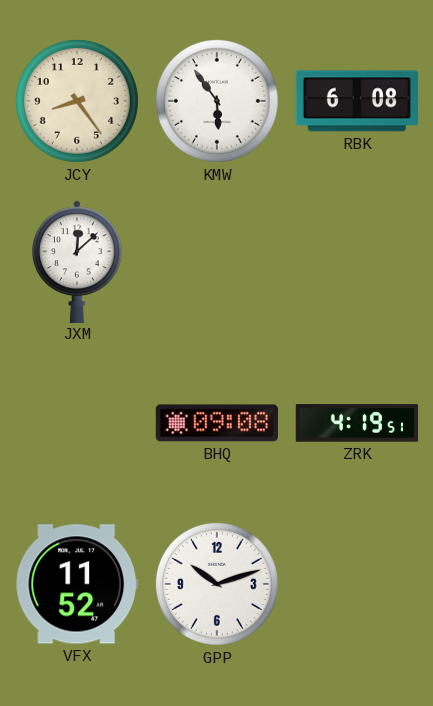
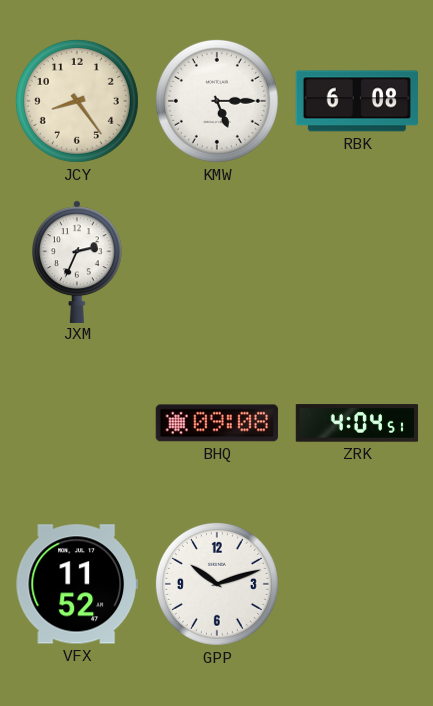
KMW: 5:54 -> 5:15 (217, 101)
JXM: 12:08 -> 2:34 (78, 261)
ZRK: 4:19 -> 4:04 (357, 423)
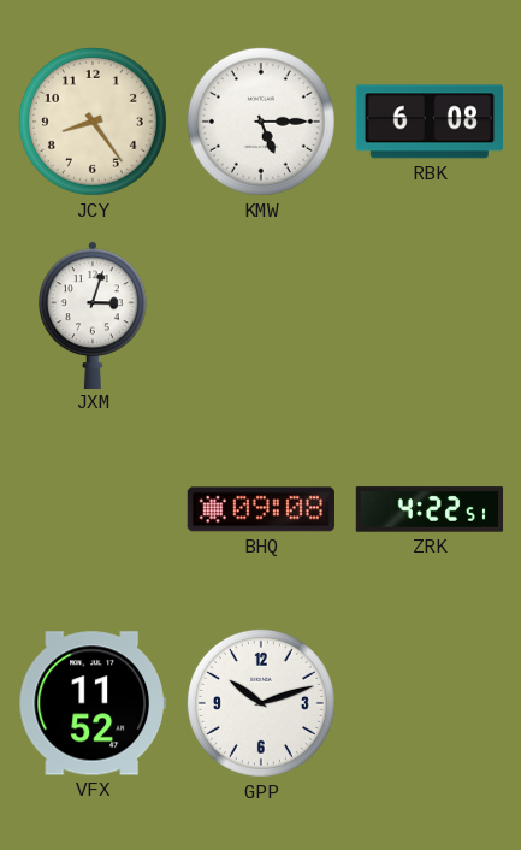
JXM: 2:34 -> 3:03 (94, 314)
ZRK: 4:04 -> 4:22 (430, 509)
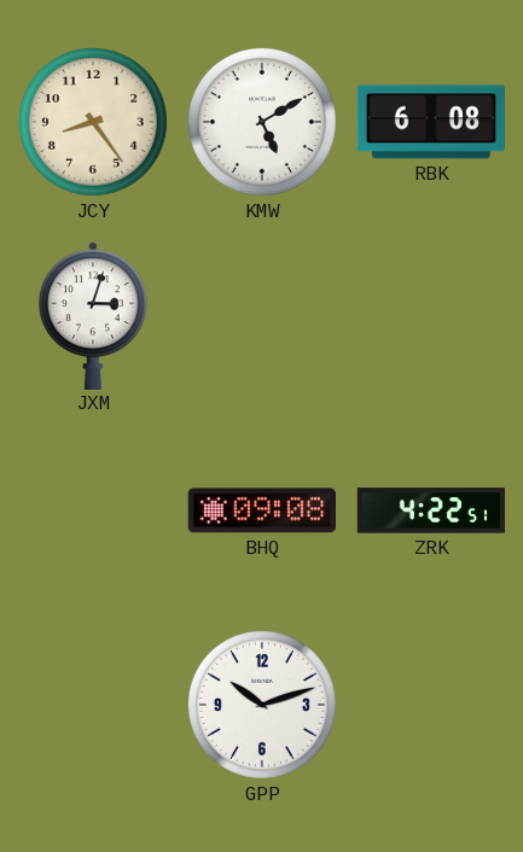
KMW: 5:15 -> 5:10 (262, 122)
VFX: 11:52 -> none (91, 703)
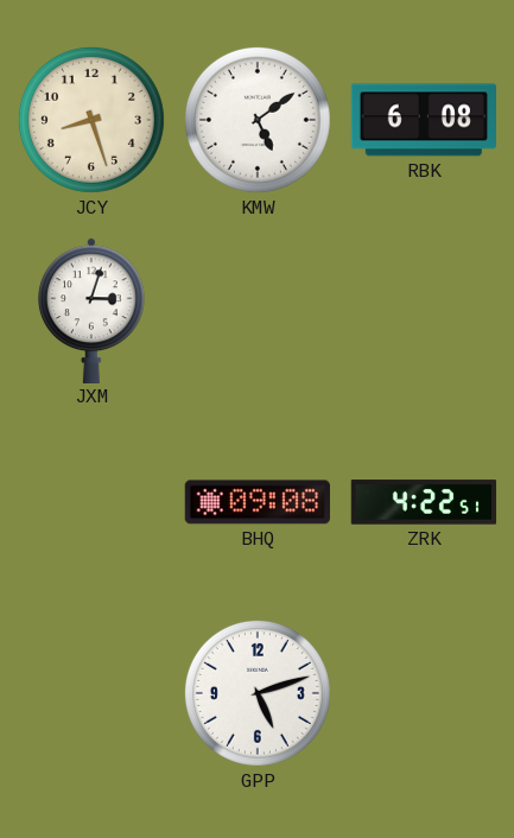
JCY: 8:24 -> 8:27 (91, 120)
KMW: 5:10 -> 5:09 (258, 120)
GPP: 10:12 -> 5:12 (258, 693)
